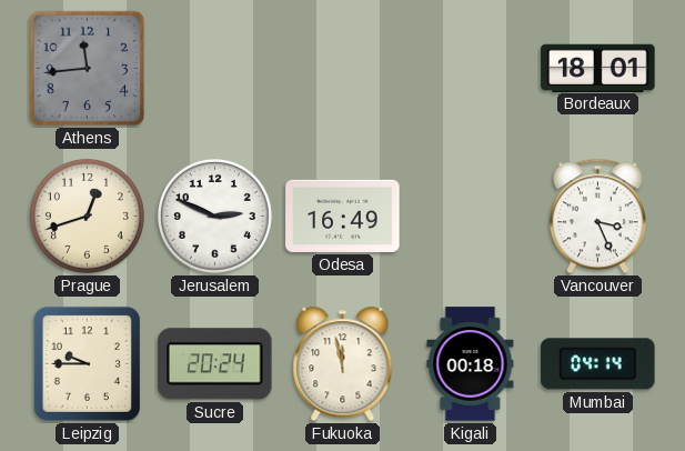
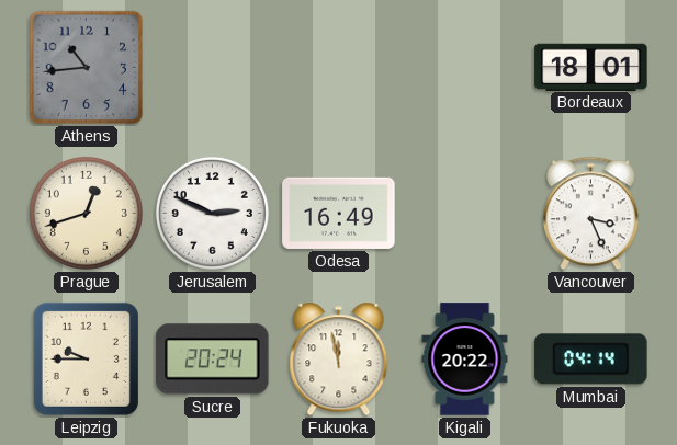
Athens: 11:44 -> 10:44 (87, 68)
Kigali: 00:18 -> 20:22 (465, 360)
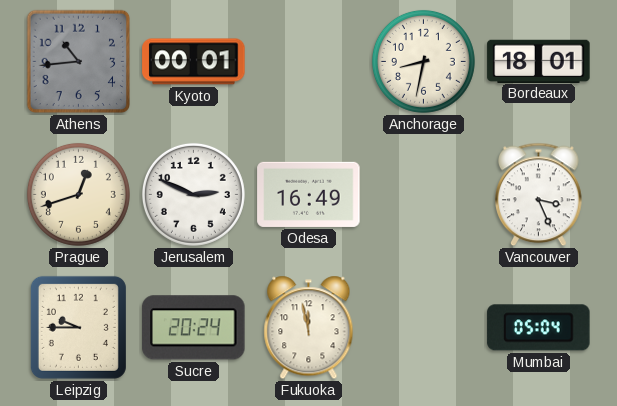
Kyoto: none -> 00:01 (194, 62)
Anchorage: none -> 8:32 (423, 61)
Kigali: 20:22 -> none (465, 360)
Mumbai: 04:14 -> 05:04 (539, 328)
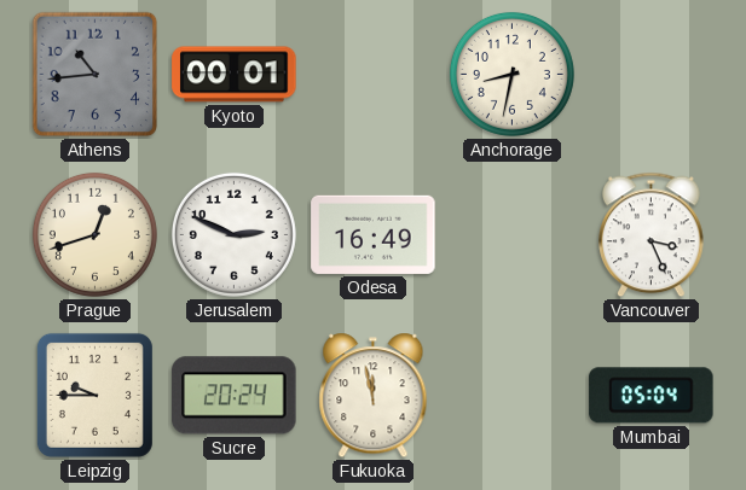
Bordeaux: 18:01 -> none (539, 61)
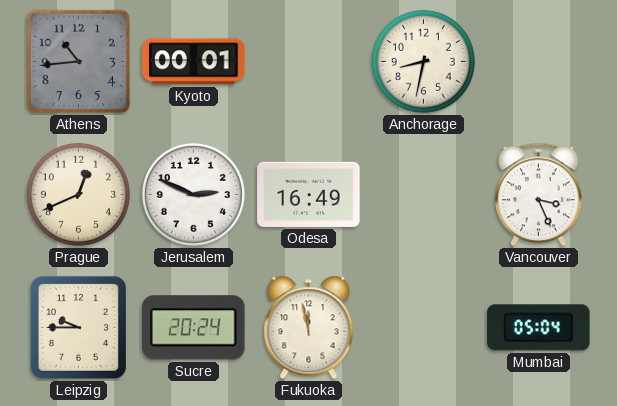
Prague: 12:42 -> 12:41 (78, 194)
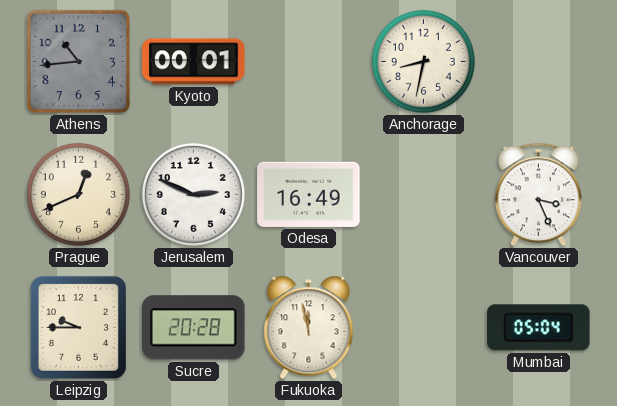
Sucre: 20:24 -> 20:28 (194, 328)
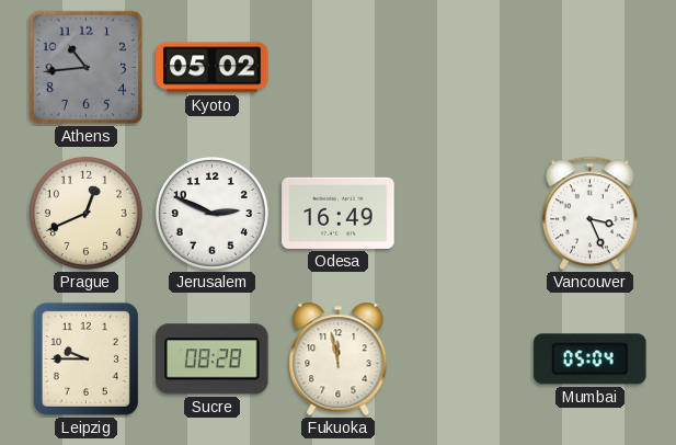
Kyoto: 00:01 -> 05:02 (213, 68)
Anchorage: 8:32 -> none (423, 61)
Sucre: 20:28 -> 08:28 (213, 360)
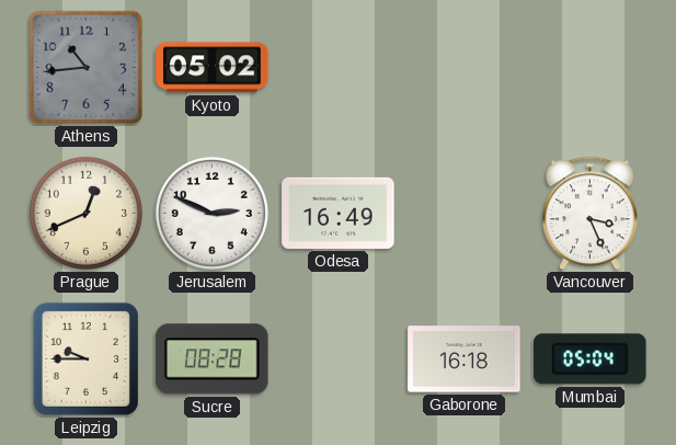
Fukuoka: 11:58 -> none (339, 360)
Gaborone: none -> 16:18 (465, 360)
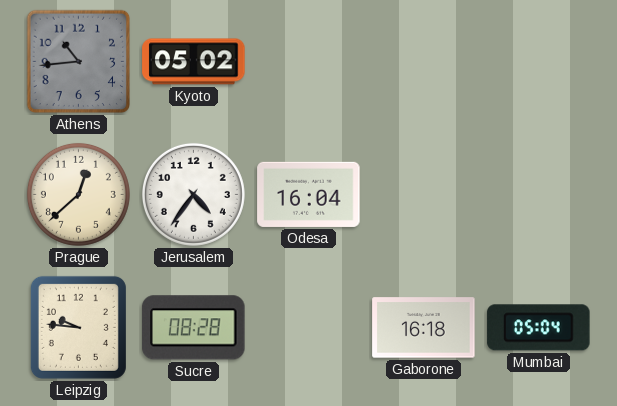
Prague: 12:41 -> 12:38 (78, 194)
Jerusalem: 2:49 -> 4:36 (193, 194)
Odesa: 16:49 -> 16:04 (309, 194)
Vancouver: 3:26 -> none (591, 214)
Leipzig: 9:45 -> 9:46 (78, 327)
